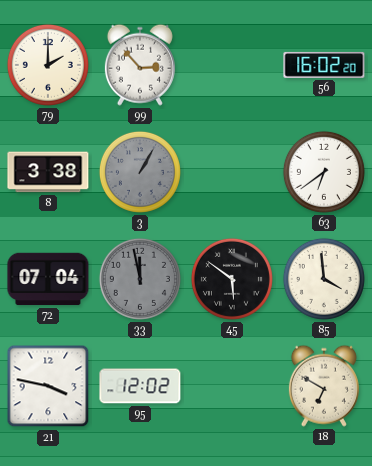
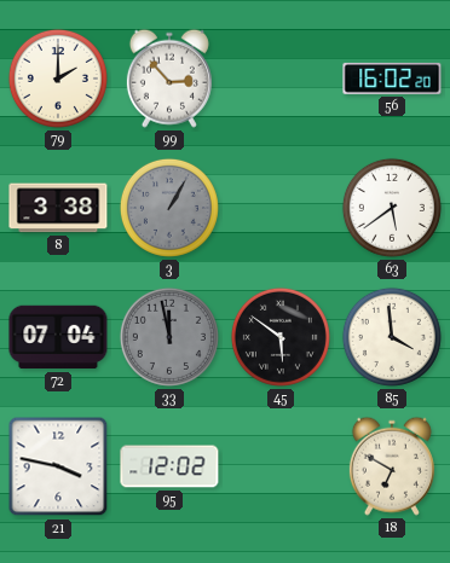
63: 6:39 -> 5:39 (392, 208)
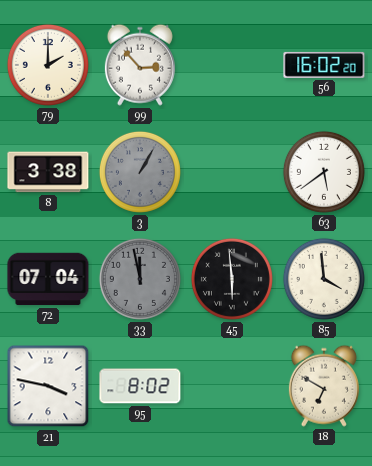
45: 5:51 -> 5:59 (232, 279)
95: 12:02 -> 8:02 (140, 386)
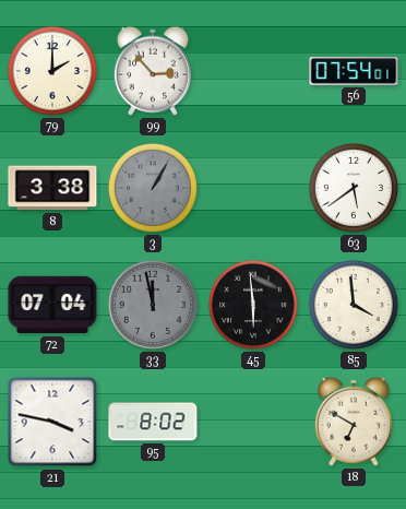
56: 16:02 -> 07:54 (354, 71)
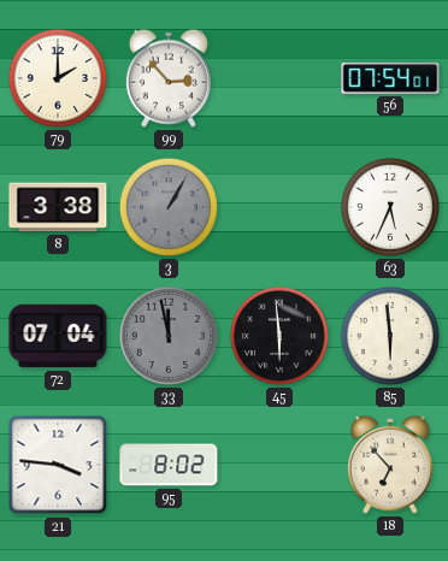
63: 5:39 -> 5:34 (390, 207)
85: 3:59 -> 5:59 (390, 336)
21: 3:47 -> 3:46 (58, 465)
18: 6:50 -> 6:53 (390, 465)
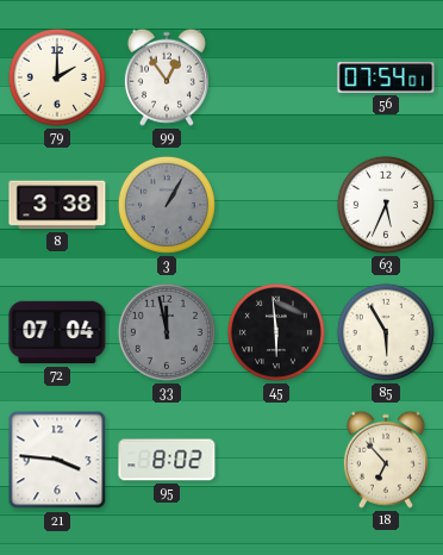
99: 2:53 -> 12:54 (167, 77)
85: 5:59 -> 5:55 (386, 332)
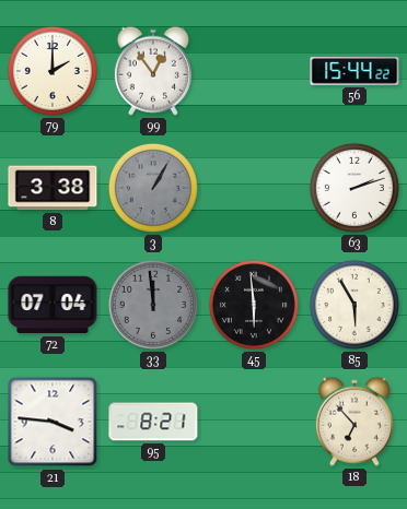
56: 07:54 -> 15:44 (354, 71)
63: 5:34 -> 2:12 (354, 188)
33: 11:58 -> 11:59 (153, 305)
95: 8:02 -> 8:21 (153, 422)
